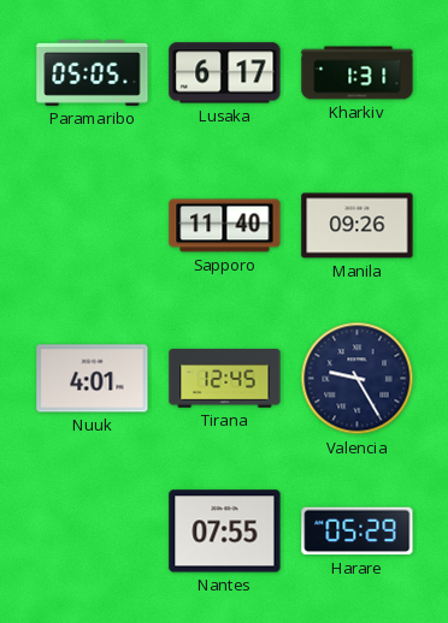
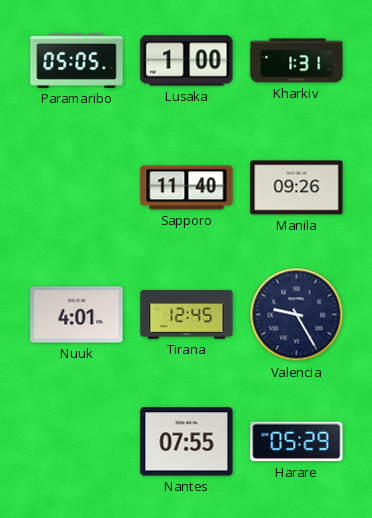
Lusaka: 6:17 -> 1:00 (187, 61)
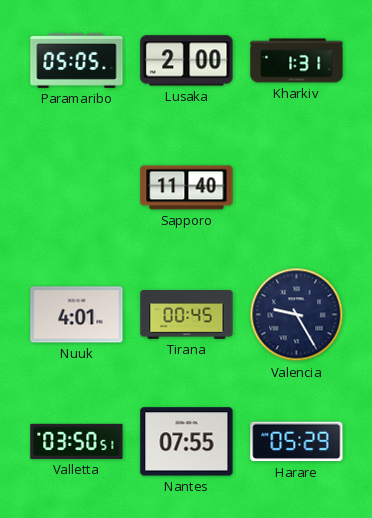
Lusaka: 1:00 -> 2:00 (187, 61)
Manila: 09:26 -> none (297, 188)
Tirana: 12:45 -> 00:45 (187, 315)
Valletta: none -> 03:50 (77, 441)
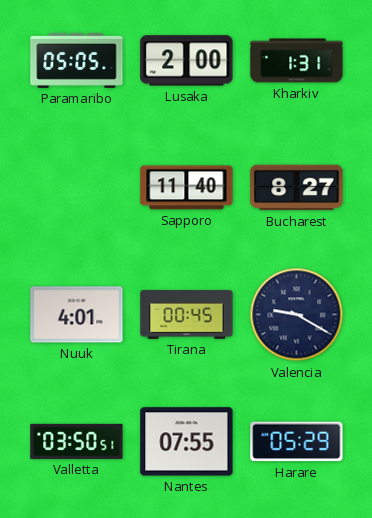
Bucharest: none -> 8:27 (297, 188)
Valencia: 9:25 -> 9:20 (297, 315)
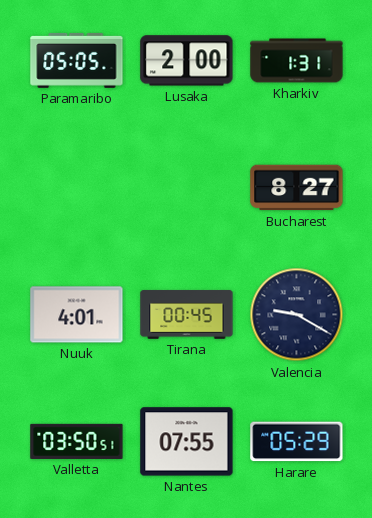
Sapporo: 11:40 -> none (187, 188)
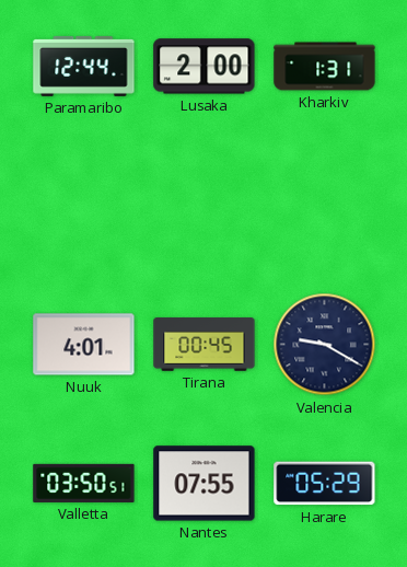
Paramaribo: 05:05 -> 12:44 (84, 66)
Bucharest: 8:27 -> none (297, 188)
